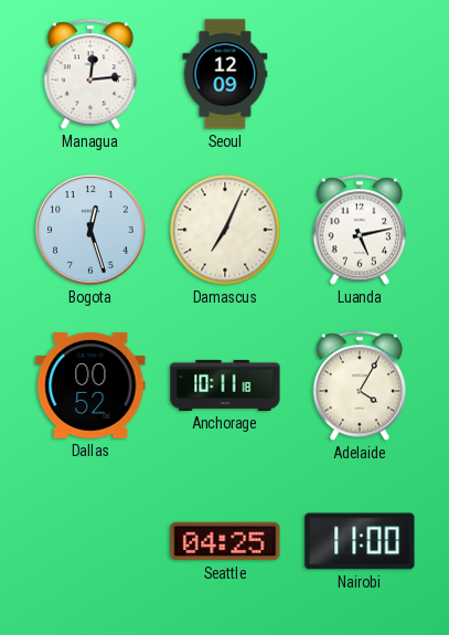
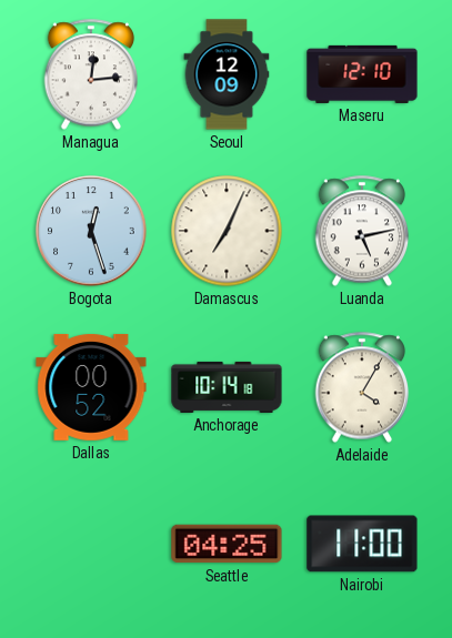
Maseru: none -> 12:10 (362, 74)
Anchorage: 10:11 -> 10:14 (227, 387)
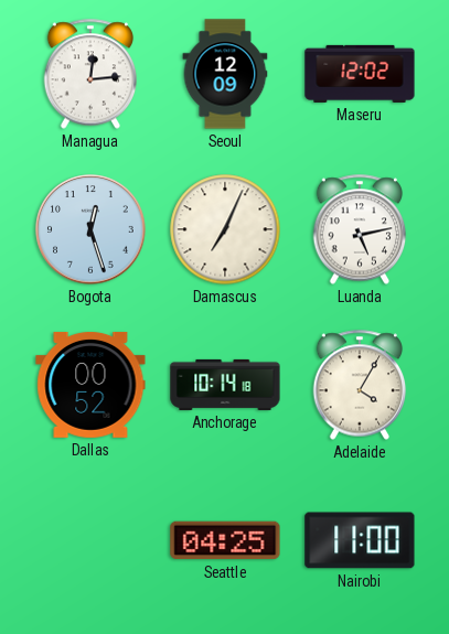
Maseru: 12:10 -> 12:02 (360, 74)
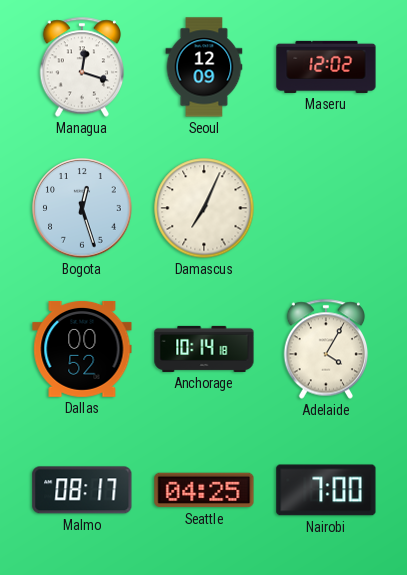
Managua: 12:14 -> 12:18 (82, 67)
Luanda: 5:13 -> none (360, 229)
Malmo: none -> 08:17 (82, 490)
Nairobi: 11:00 -> 7:00 (326, 490)
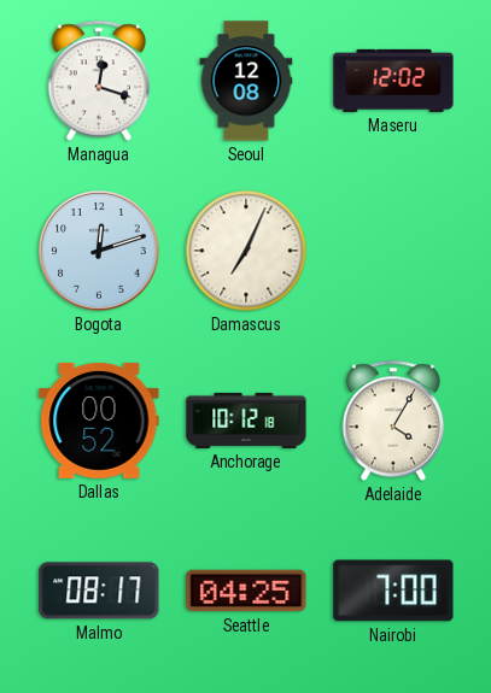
Seoul: 12:09 -> 12:08 (246, 81)
Bogota: 12:27 -> 12:12 (99, 251)
Anchorage: 10:14 -> 10:12 (246, 421)
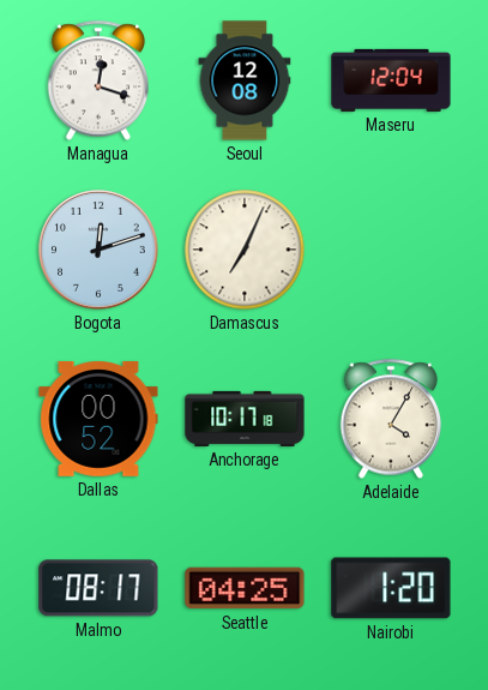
Maseru: 12:02 -> 12:04 (391, 80)
Anchorage: 10:12 -> 10:17 (245, 419)
Nairobi: 7:00 -> 1:20 (391, 588)
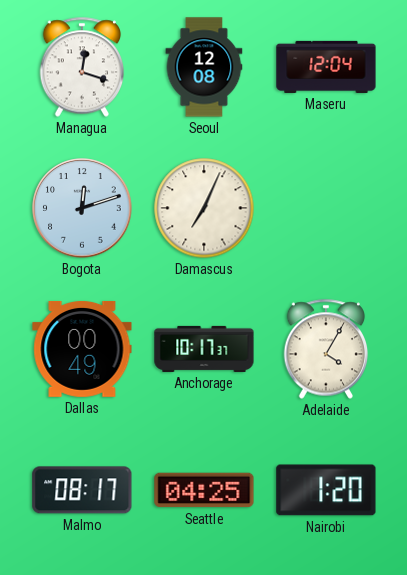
Dallas: 00:52 -> 00:49 (82, 349)
Anchorage: 10:17:18 -> 10:17:37 (204, 349)
